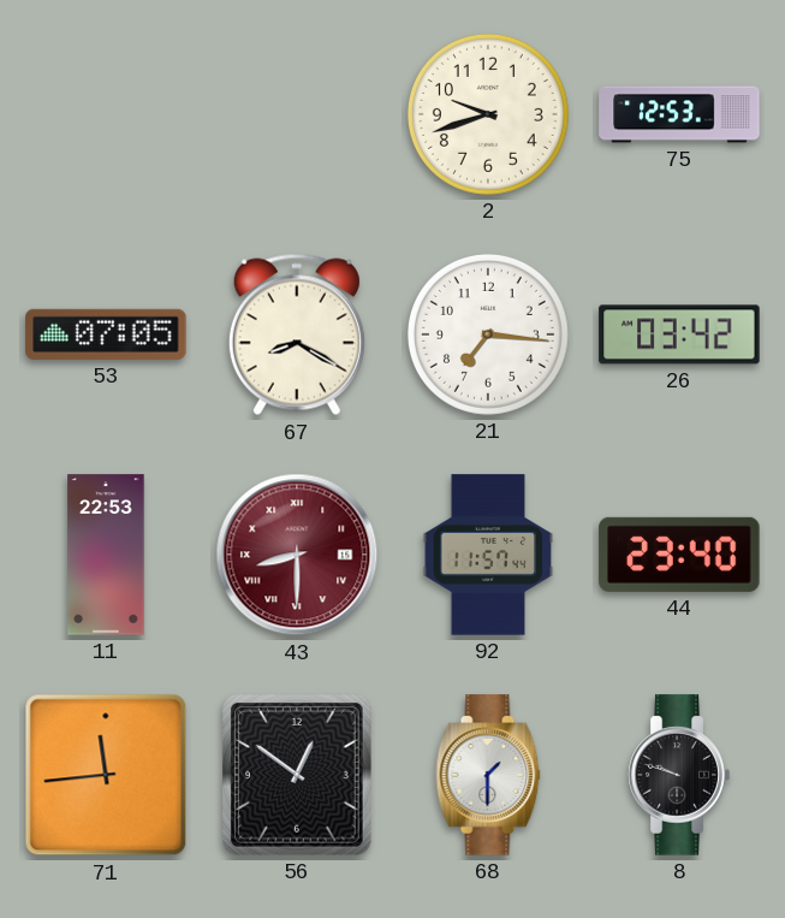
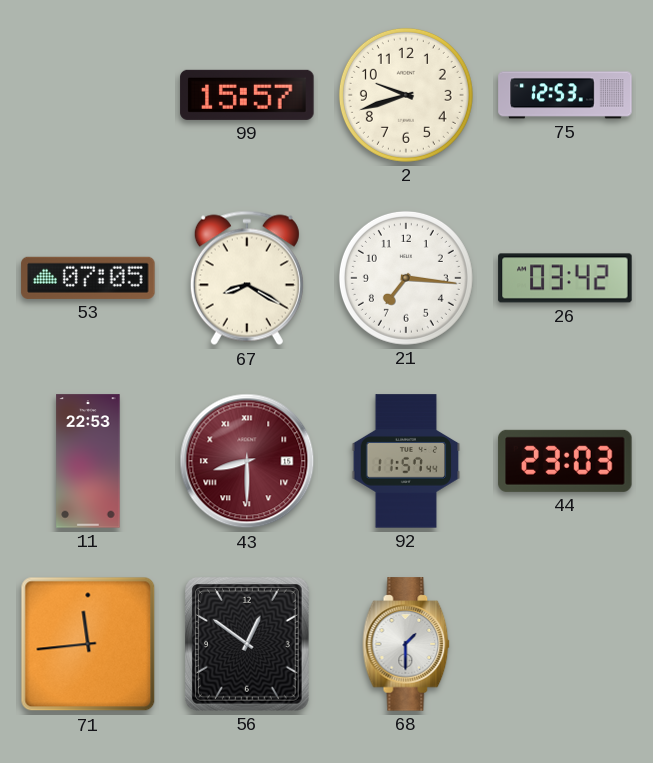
99: none -> 15:57 (247, 95)
44: 23:40 -> 23:03 (565, 461)
8: 9:48 -> none (679, 775)
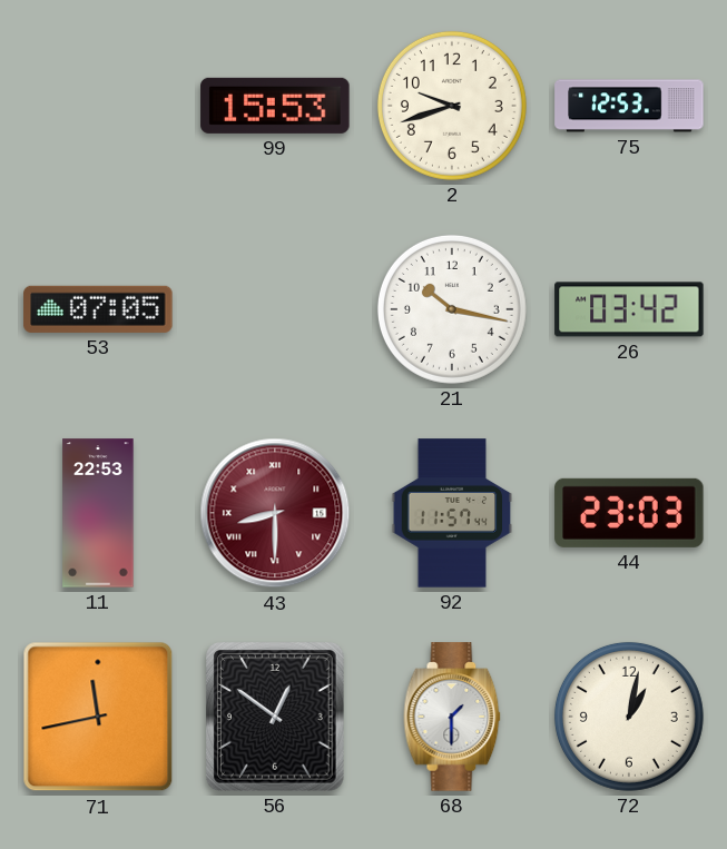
99: 15:57 -> 15:53 (275, 106)
67: 8:20 -> none (247, 278)
21: 7:16 -> 10:17 (452, 309)
71: 11:44 -> 11:43 (98, 717)
72: none -> 1:02 (629, 717)
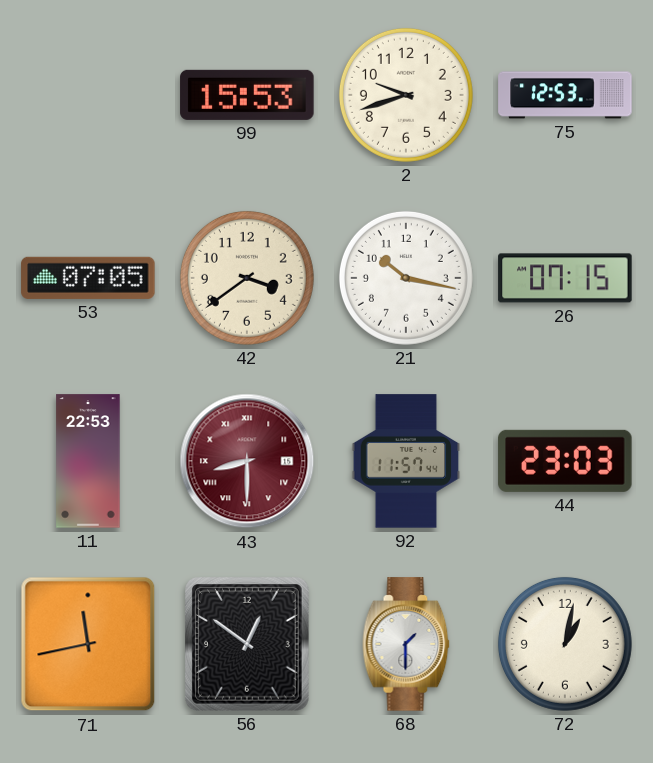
42: none -> 3:39 (247, 278)
26: 03:42 -> 07:15 (565, 278)
